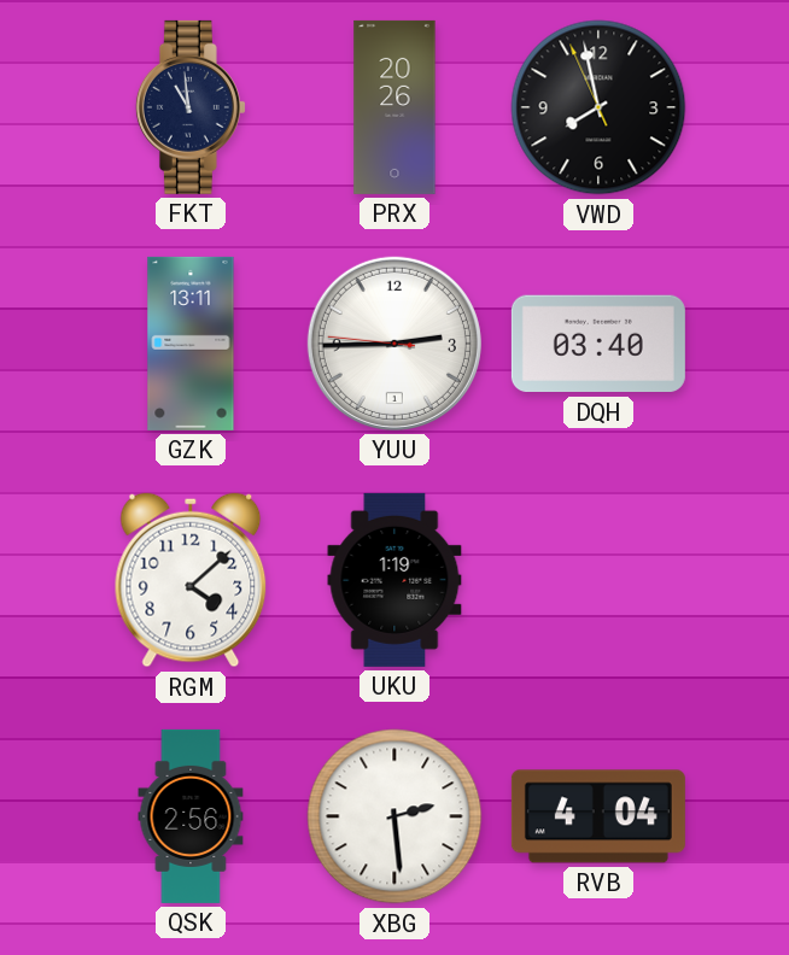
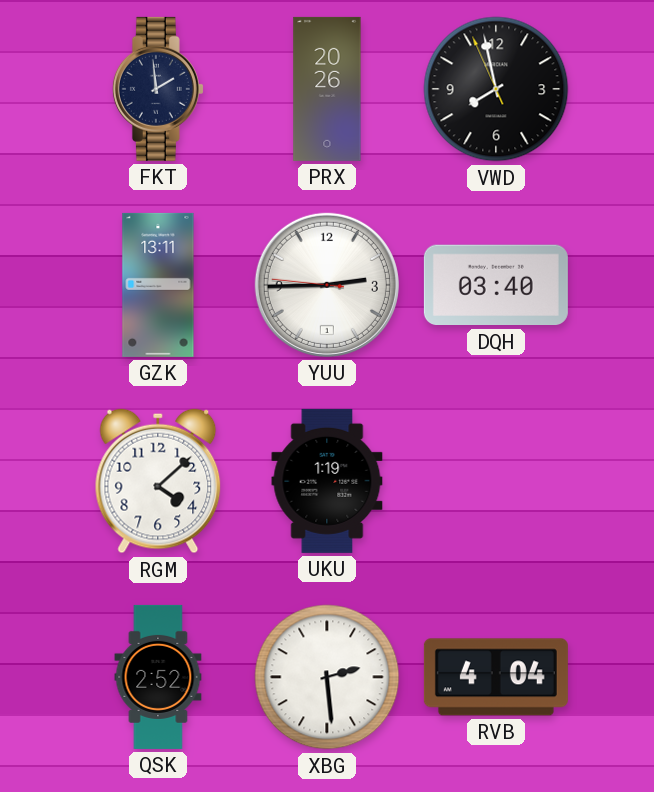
FKT: 10:59 -> 1:59 (158, 89)
QSK: 2:56 -> 2:52 (158, 677)
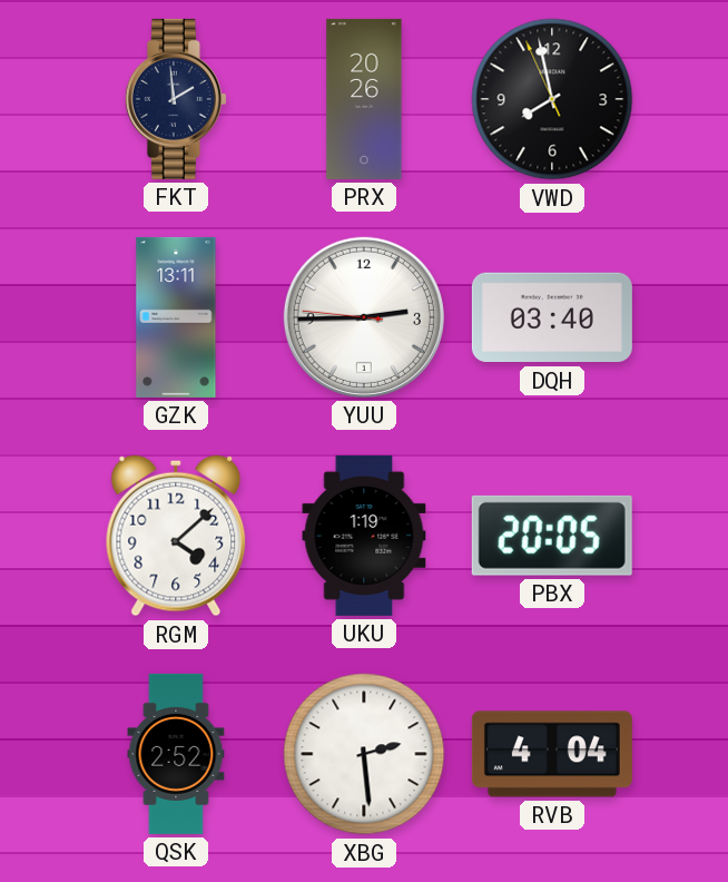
PBX: none -> 20:05 (552, 536)
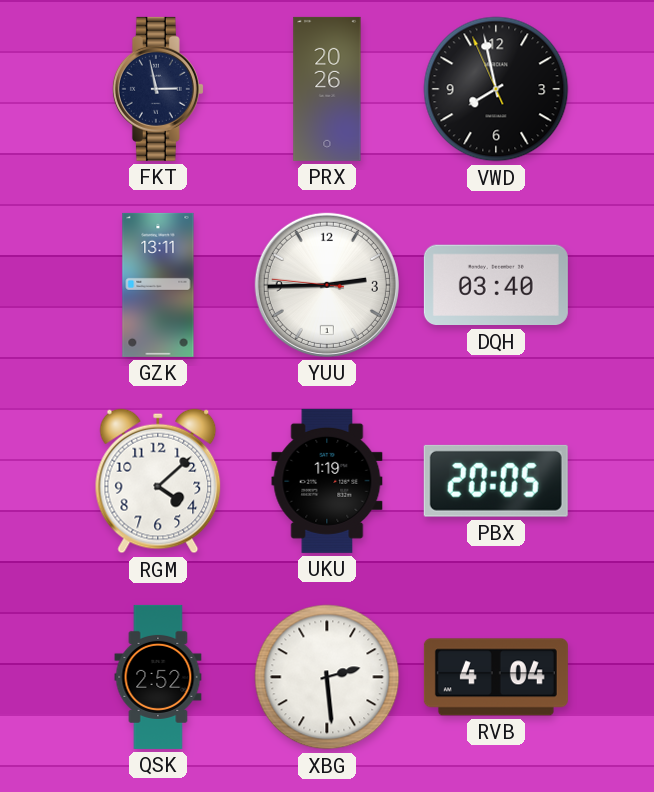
FKT: 1:59 -> 2:58 (158, 89)
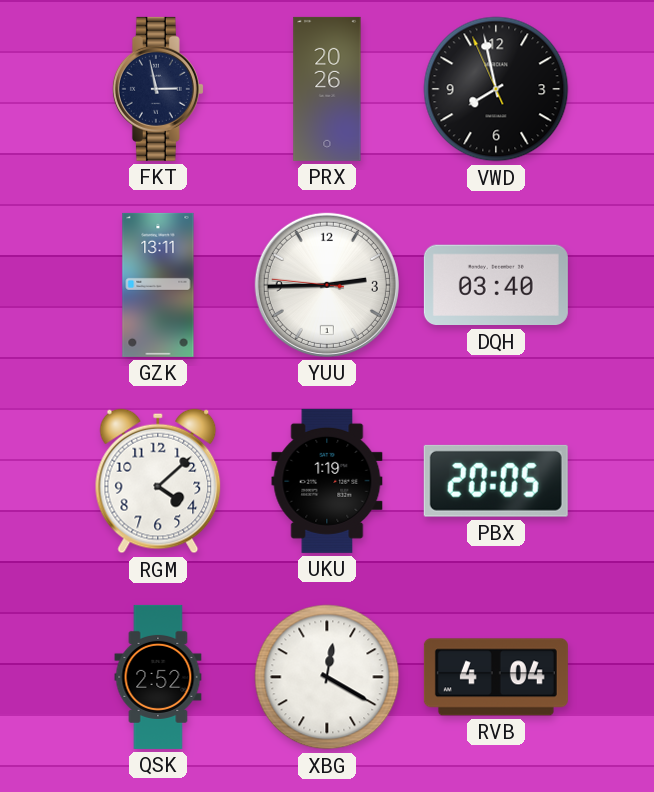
XBG: 2:29 -> 12:20 (327, 677)
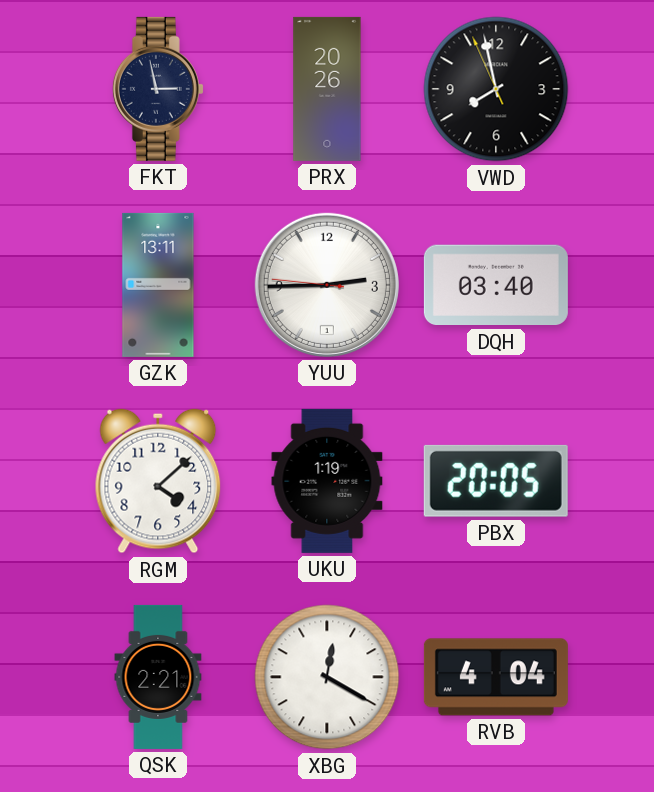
QSK: 2:52 -> 2:21 (158, 677)
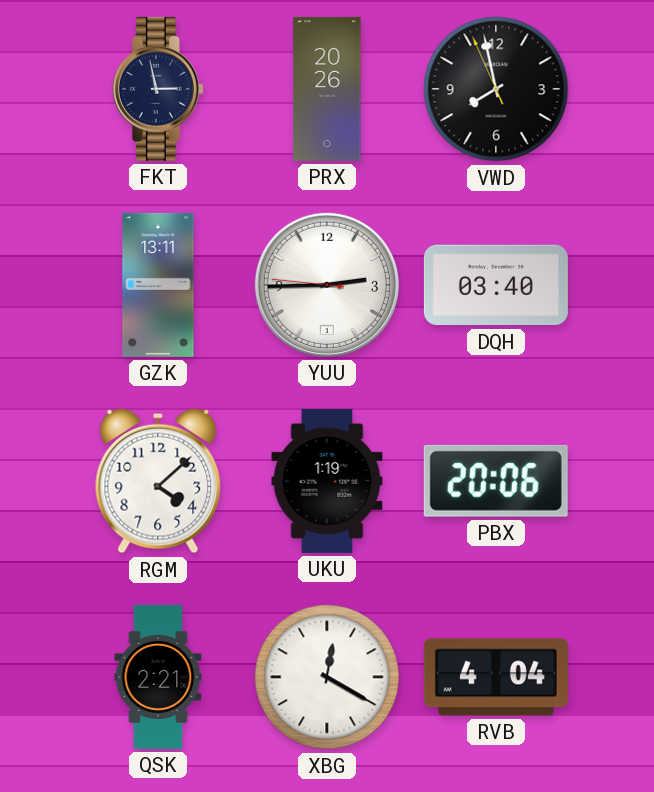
PBX: 20:05 -> 20:06 (496, 481)
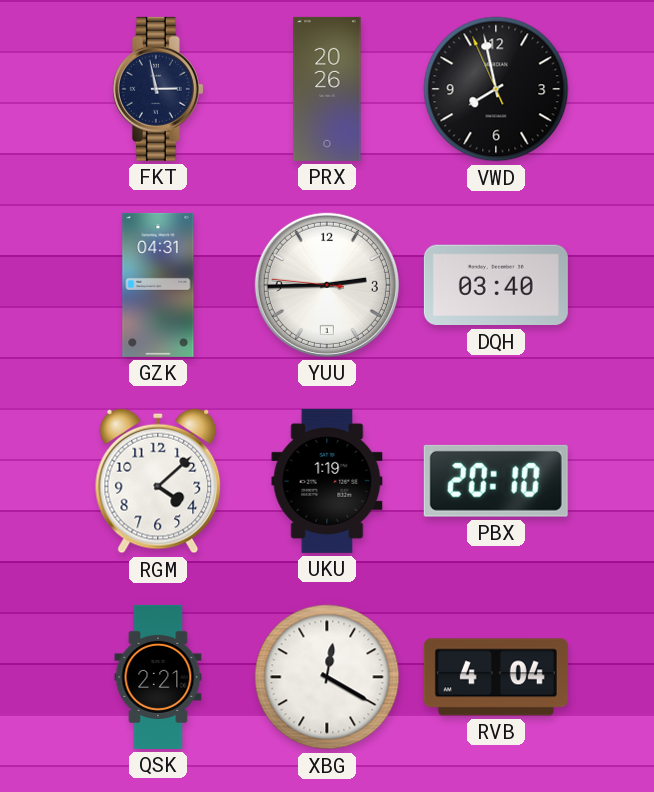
GZK: 13:11 -> 04:31 (158, 285)
PBX: 20:06 -> 20:10 (496, 481)
